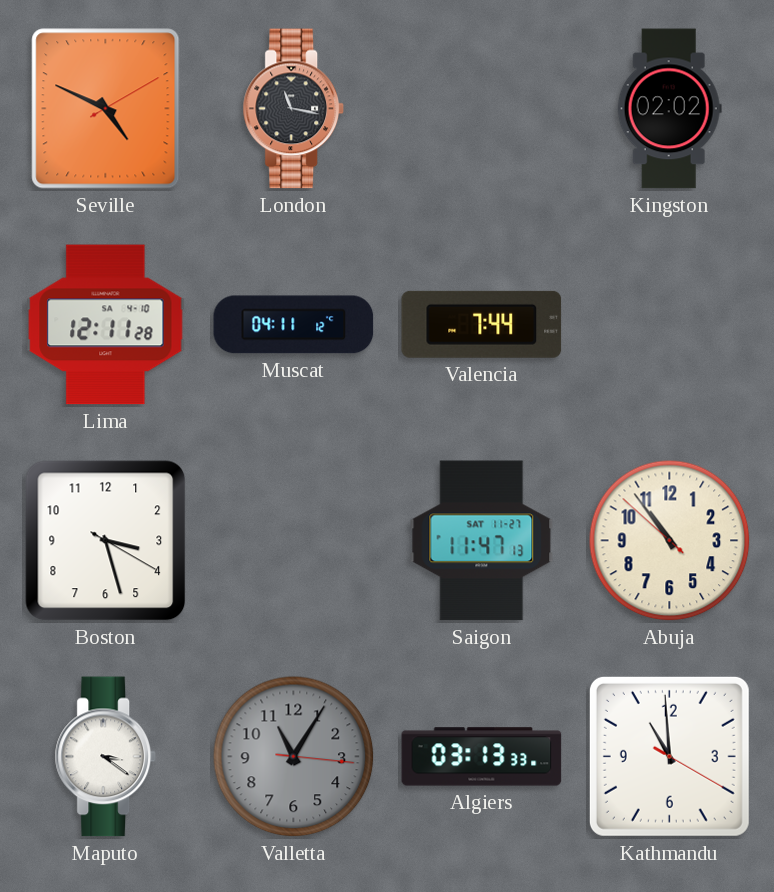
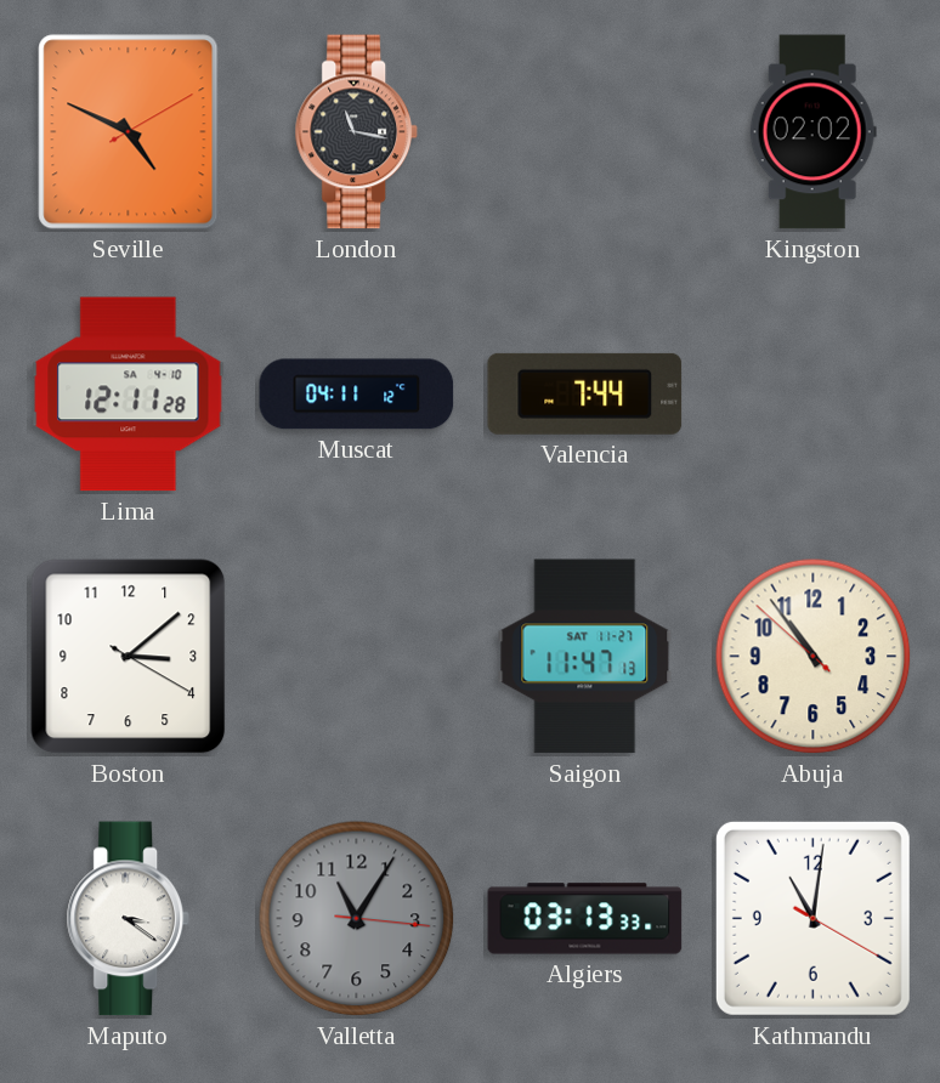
Boston: 3:27 -> 3:08 (129, 657)
Kathmandu: 10:59 -> 11:01 (812, 918)
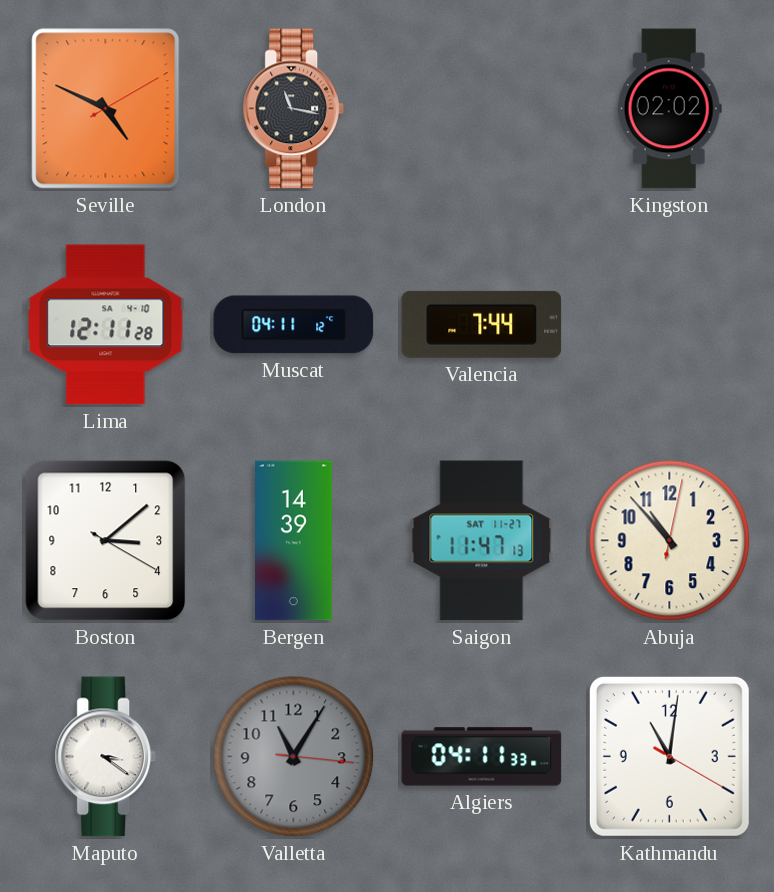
Bergen: none -> 14:39 (294, 541)
Abuja: 10:53:52 -> 10:53:02 (670, 541)
Algiers: 03:13 -> 04:11 (482, 757)
